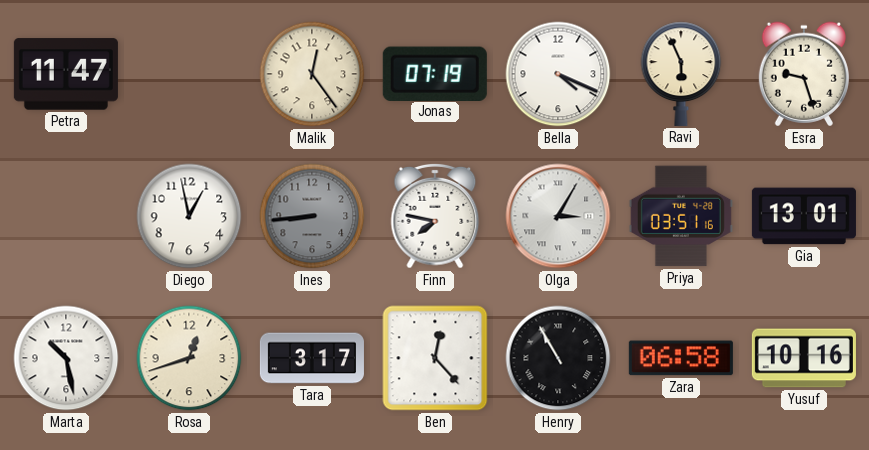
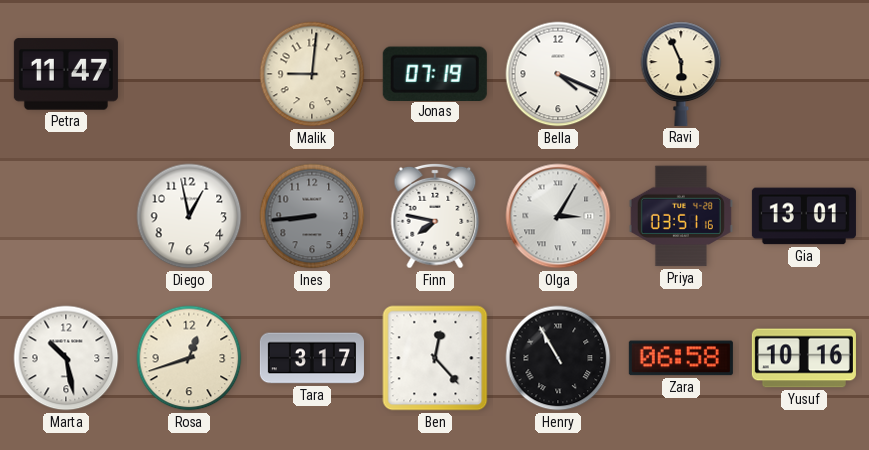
Malik: 12:24 -> 9:01 (312, 74)
Esra: 9:27 -> none (804, 74)
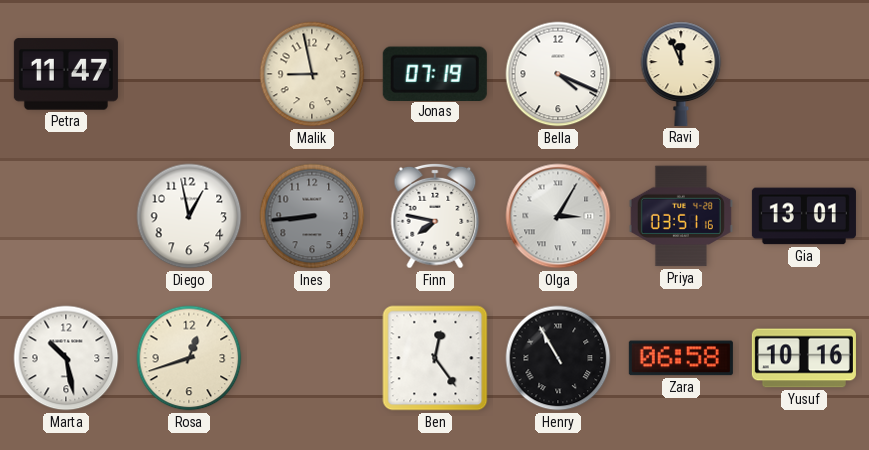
Malik: 9:01 -> 8:58 (312, 74)
Ravi: 5:56 -> 11:56 (681, 74)
Tara: 3:17 -> none (312, 358)
Ben: 12:23 -> 12:24 (435, 358)
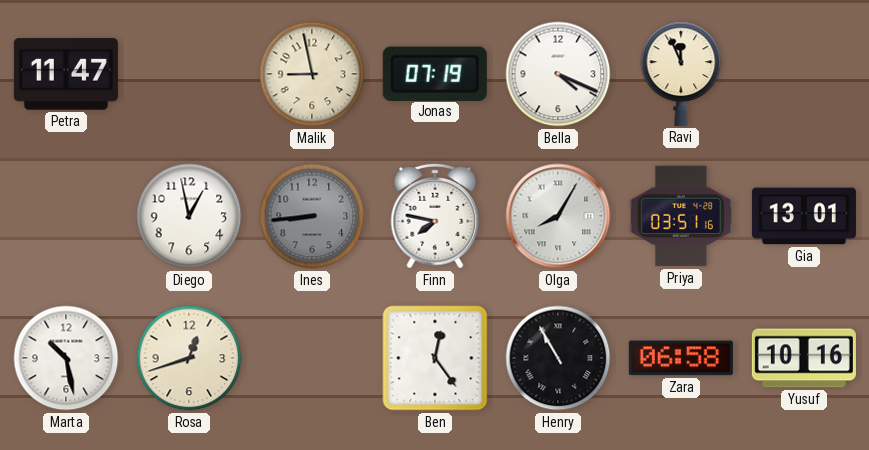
Olga: 3:05 -> 8:05 (558, 216)
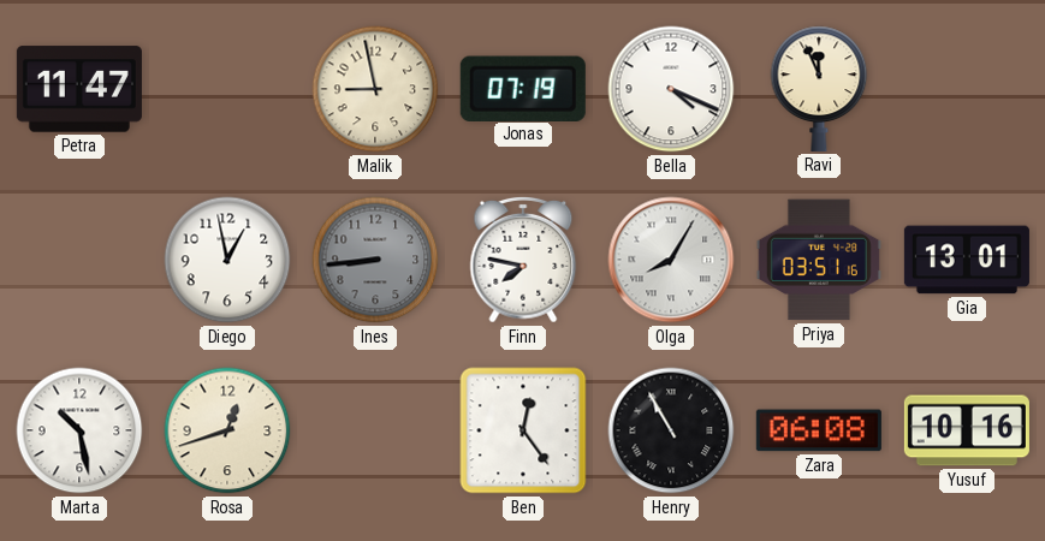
Zara: 06:58 -> 06:08 (819, 430)
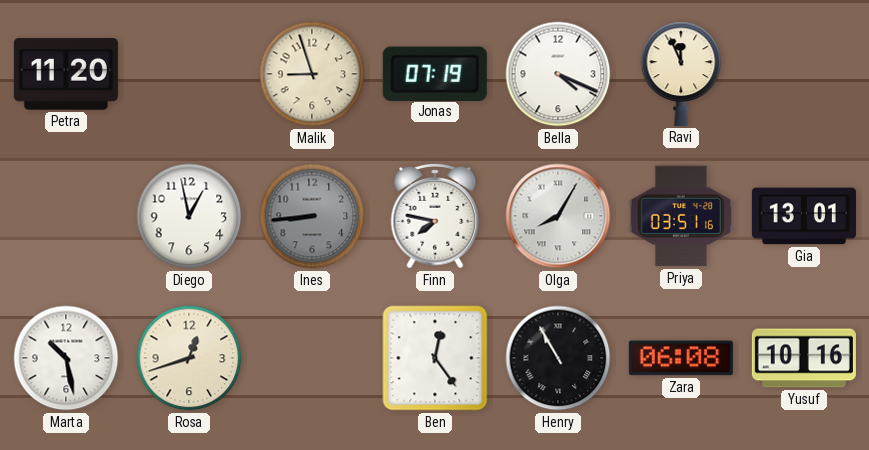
Petra: 11:47 -> 11:20 (66, 74)
Malik: 8:58 -> 8:57 (312, 74)
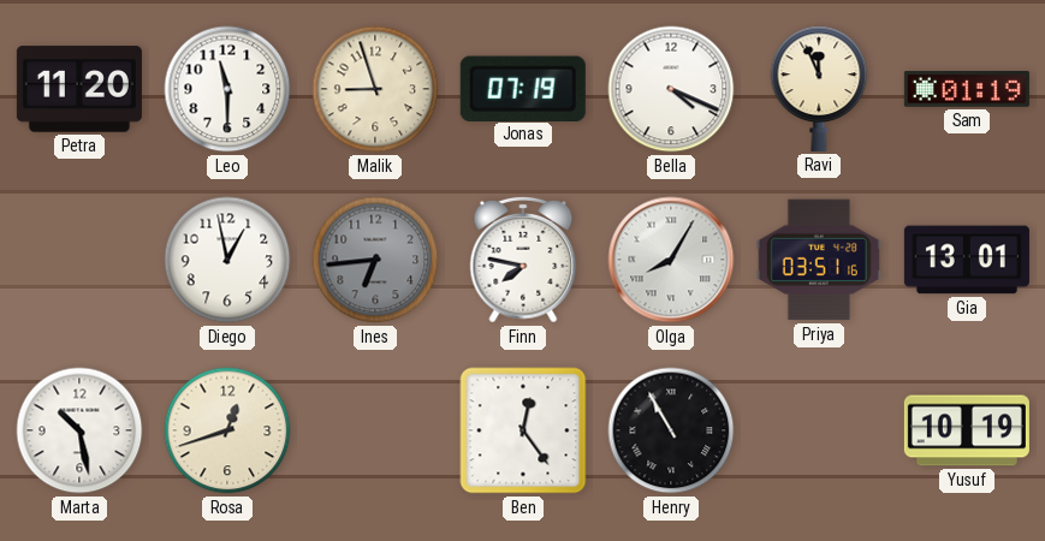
Leo: none -> 11:30 (227, 89)
Sam: none -> 01:19 (967, 90)
Ines: 8:44 -> 6:44 (375, 260)
Zara: 06:08 -> none (681, 358)
Yusuf: 10:16 -> 10:19 (967, 430)
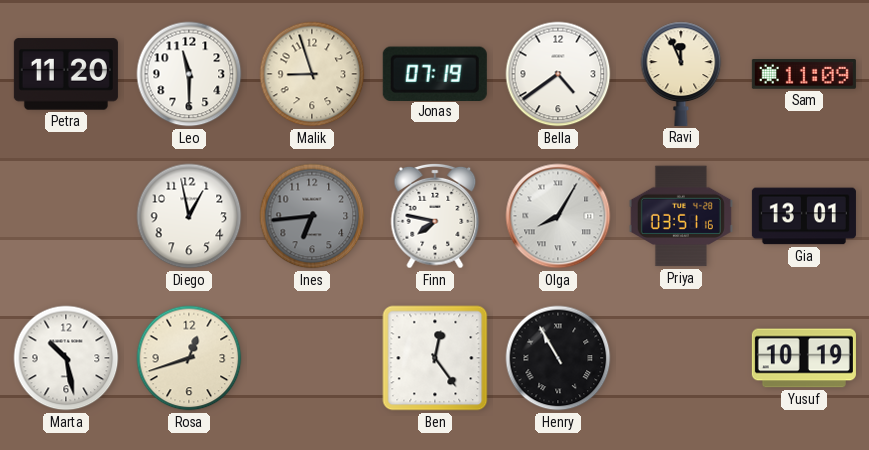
Bella: 4:19 -> 4:39 (558, 74)
Sam: 01:19 -> 11:09 (804, 75)
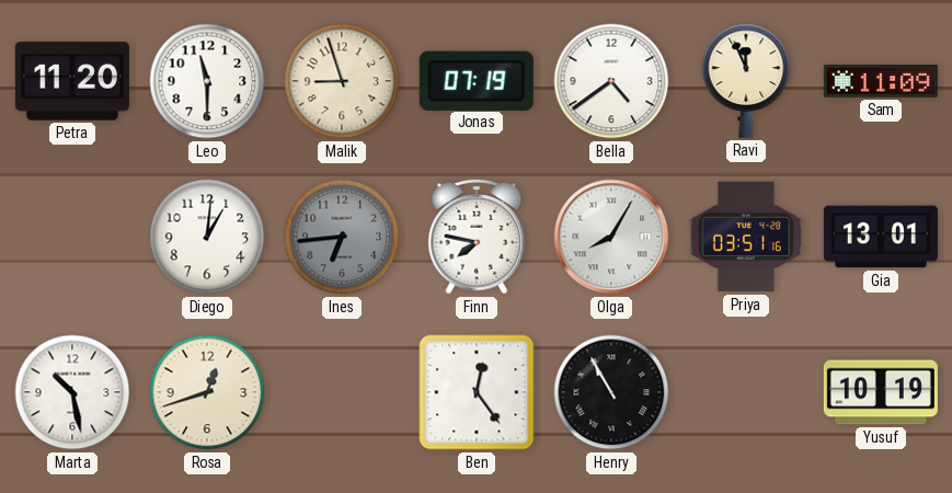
Diego: 12:58 -> 1:01 (207, 237)
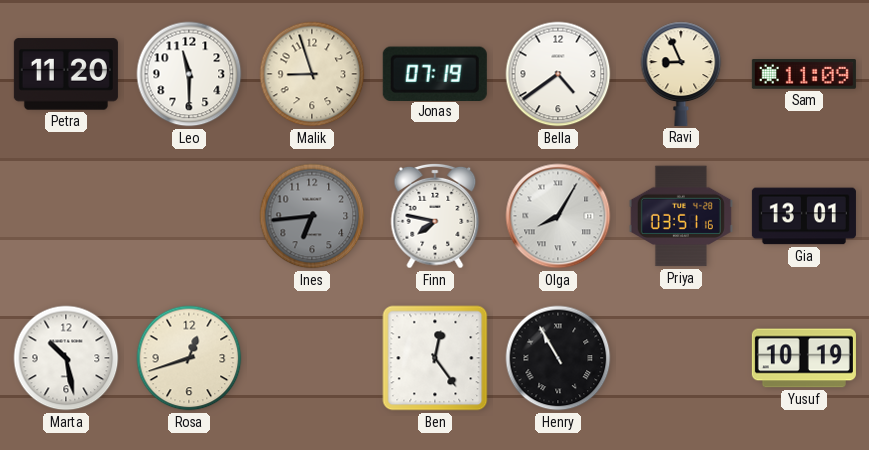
Ravi: 11:56 -> 8:56 (681, 74)
Diego: 1:01 -> none (207, 237)
